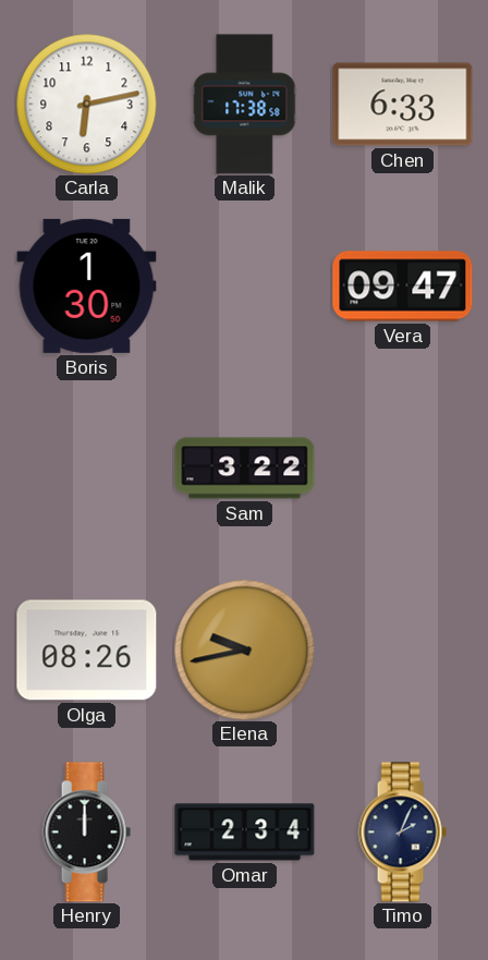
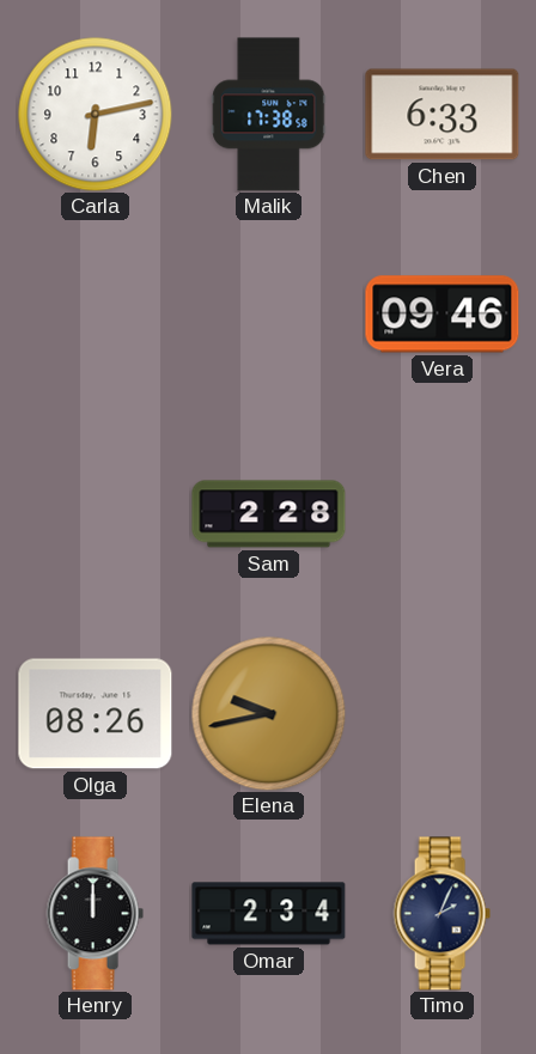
Boris: 1:30 -> none (87, 285)
Vera: 09:47 -> 09:46 (443, 315)
Sam: 3:22 -> 2:28 (269, 514)
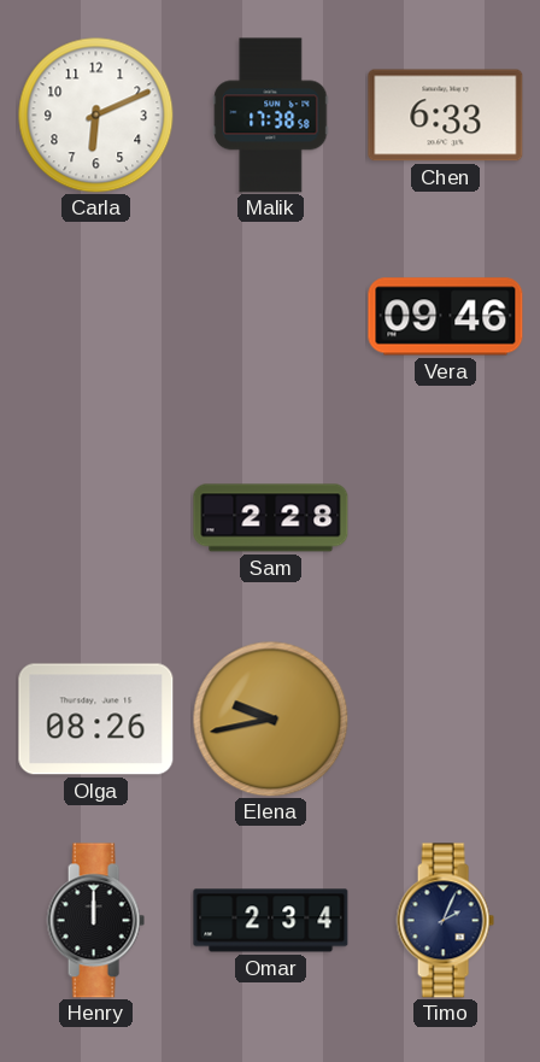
Carla: 6:13 -> 6:11 (95, 115)
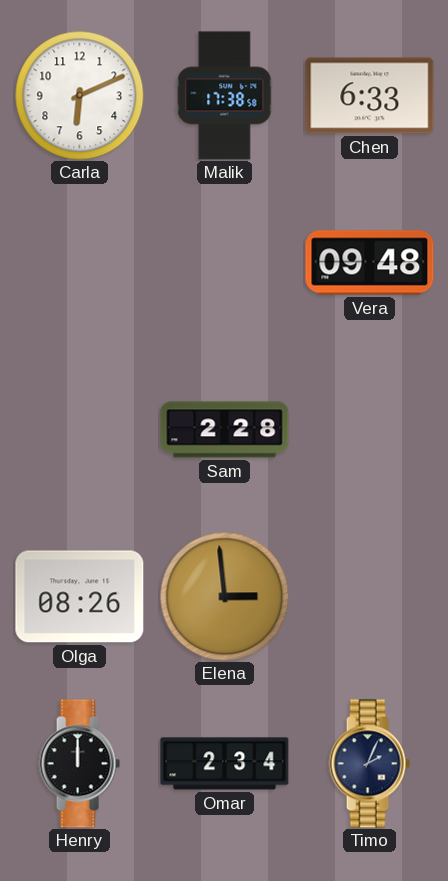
Vera: 09:46 -> 09:48 (370, 263)
Elena: 9:43 -> 2:59 (224, 596)
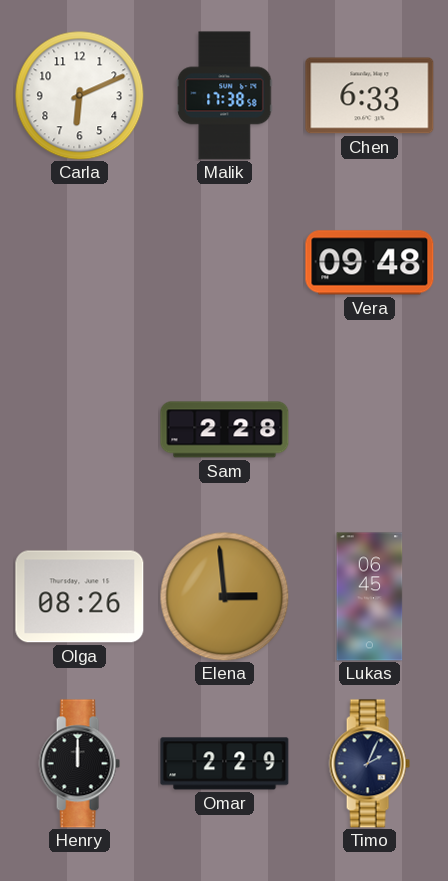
Lukas: none -> 06:45 (370, 597)
Omar: 2:34 -> 2:29 (225, 764)
